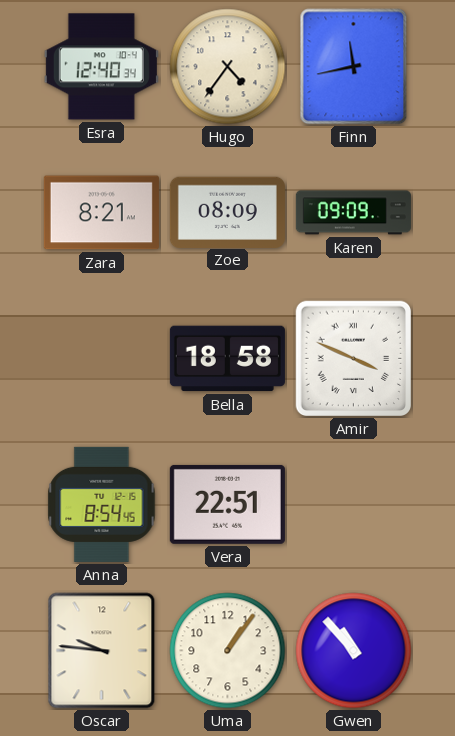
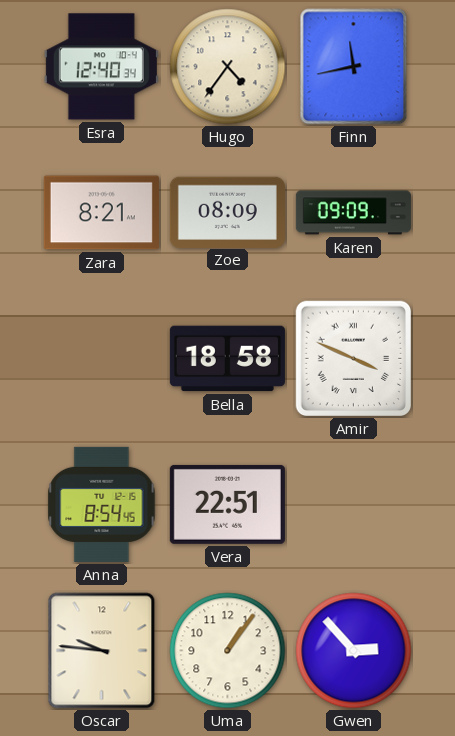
Gwen: 10:53 -> 2:53 (354, 651)
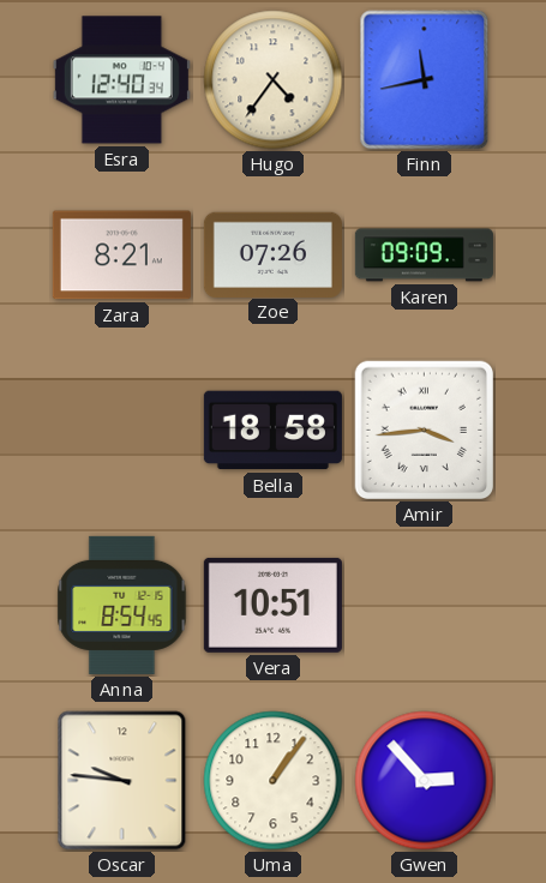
Zoe: 08:09 -> 07:26 (272, 254)
Amir: 3:49 -> 3:44 (425, 431)
Vera: 22:51 -> 10:51 (272, 605)
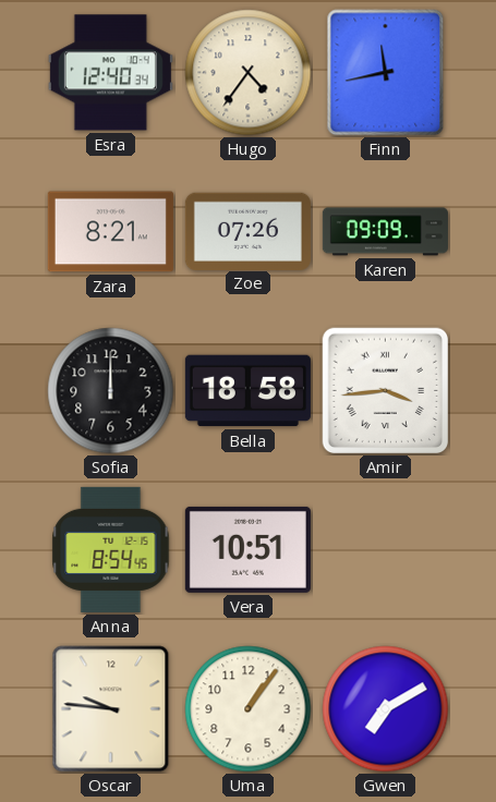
Sofia: none -> 12:00 (111, 391)
Gwen: 2:53 -> 7:10 (386, 709)
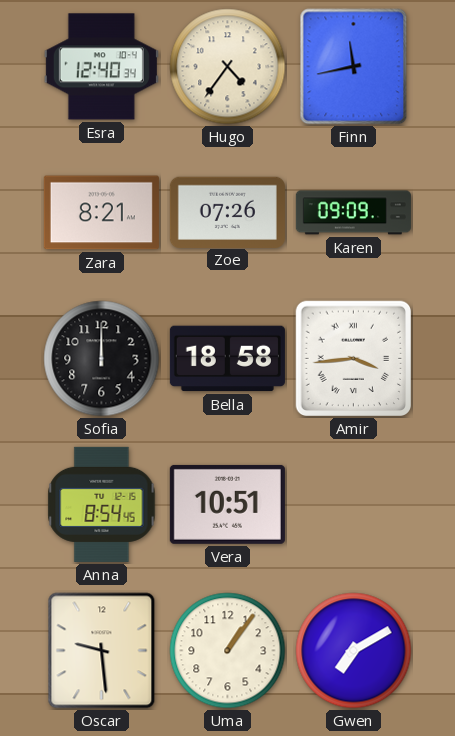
Oscar: 9:46 -> 9:29 (102, 651)
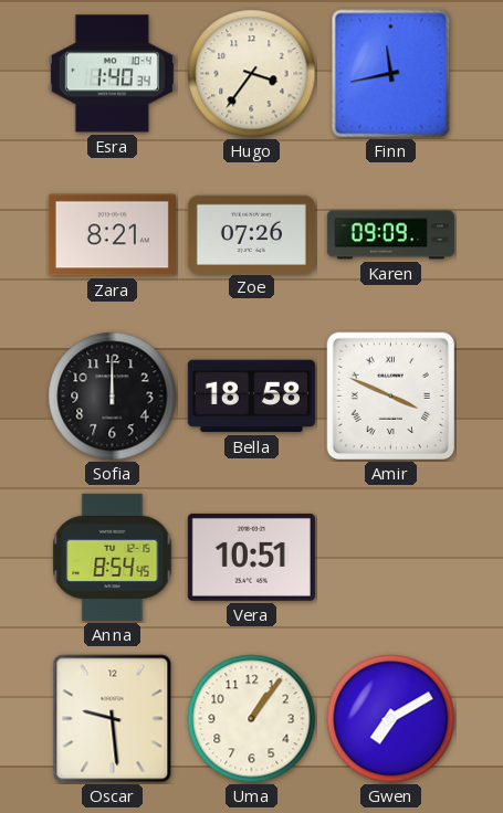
Esra: 12:40 -> 1:40 (112, 74)
Hugo: 4:36 -> 3:36 (252, 74)
Amir: 3:44 -> 3:49 (391, 397)
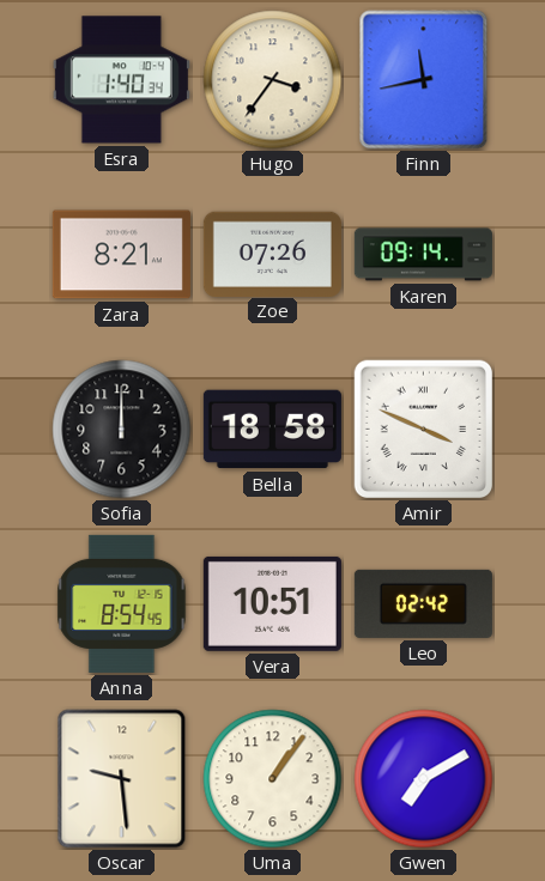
Karen: 09:09 -> 09:14 (423, 255)
Leo: none -> 02:42 (423, 603)
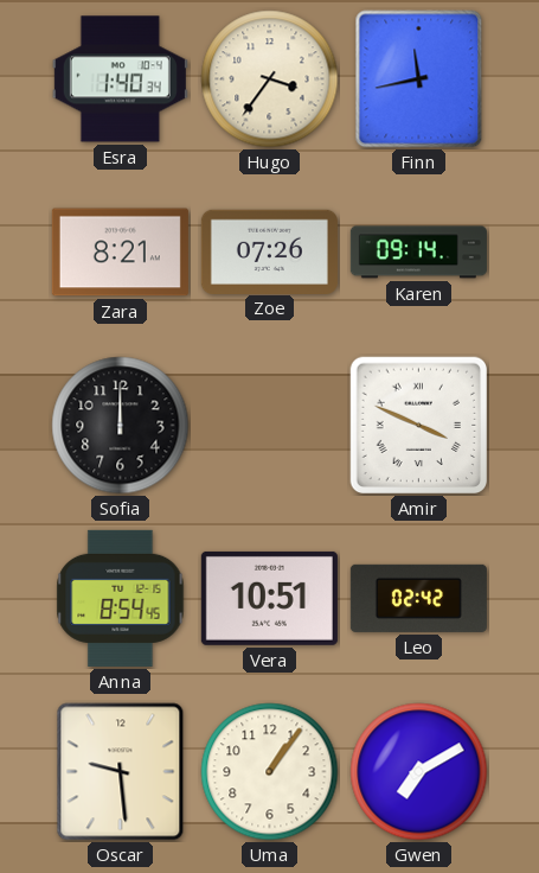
Bella: 18:58 -> none (272, 430)
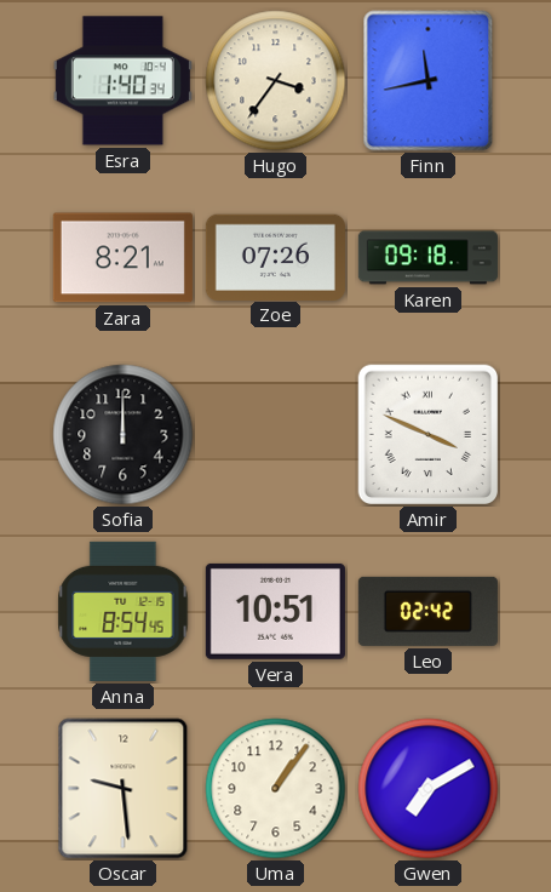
Karen: 09:14 -> 09:18 (427, 258)
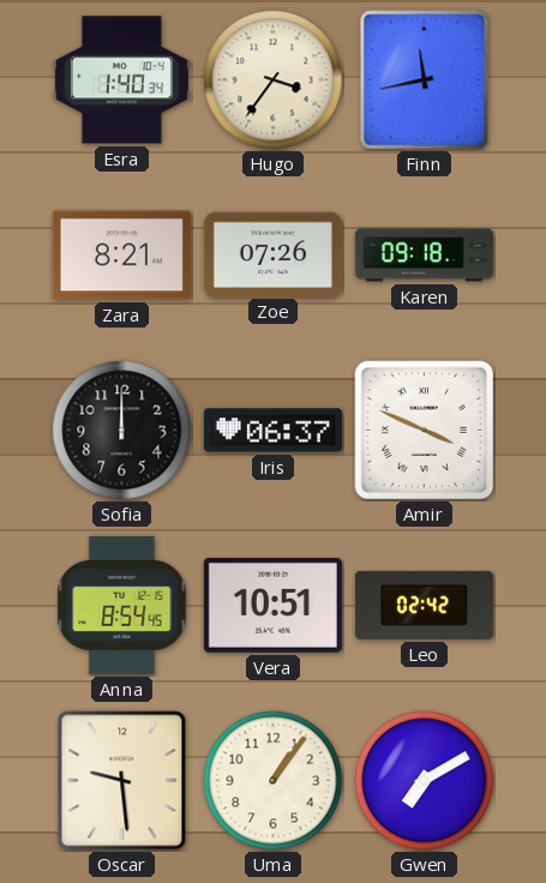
Iris: none -> 06:37 (272, 431)
